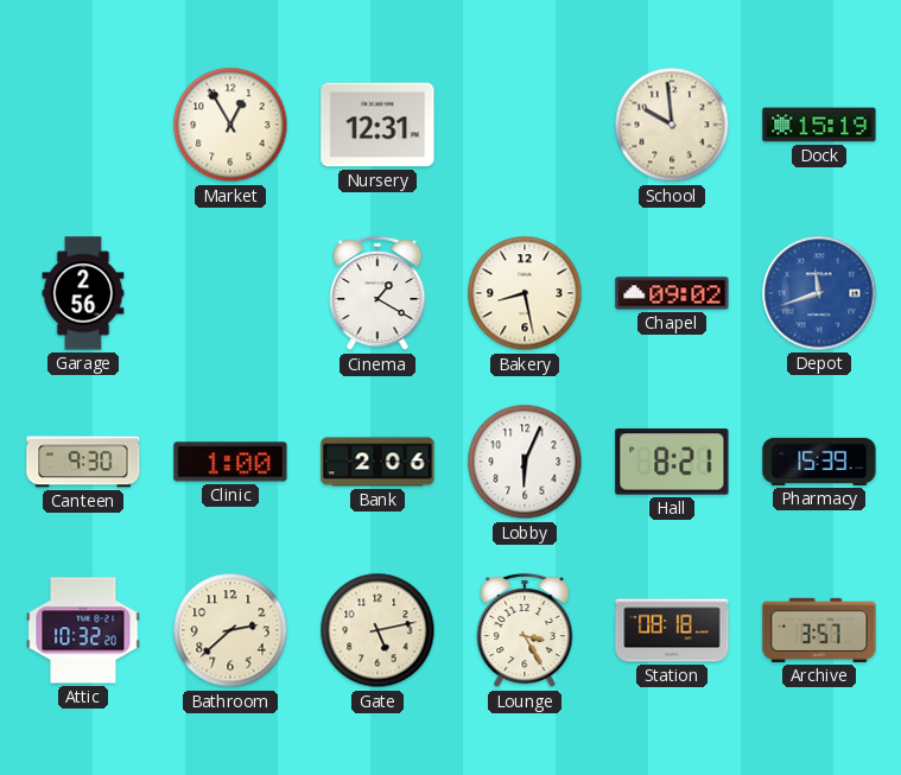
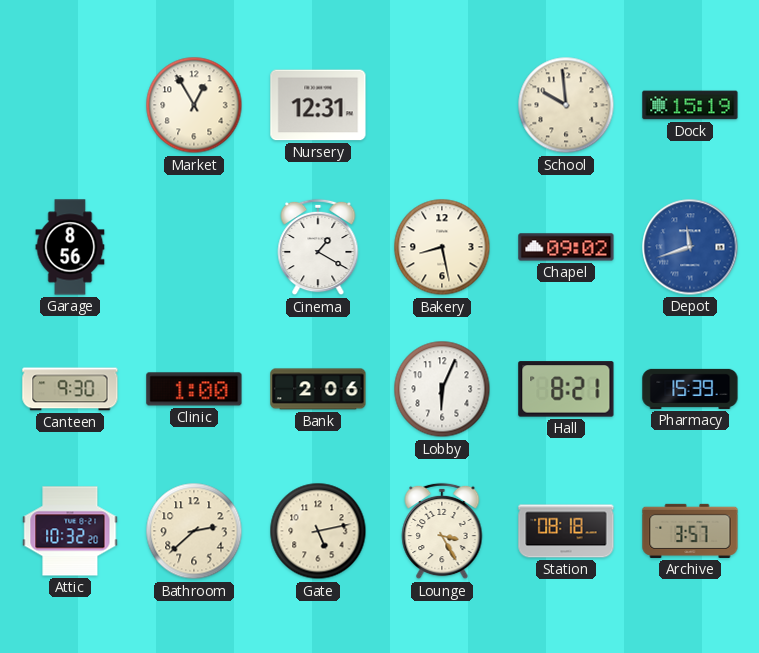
Garage: 2:56 -> 8:56 (70, 247)
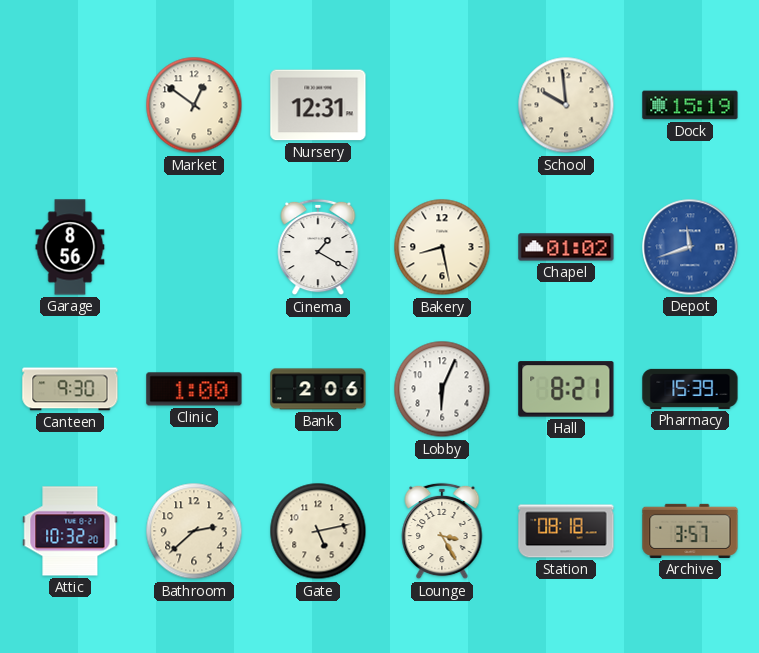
Market: 12:55 -> 12:51 (194, 105)
Chapel: 09:02 -> 01:02 (566, 247)
